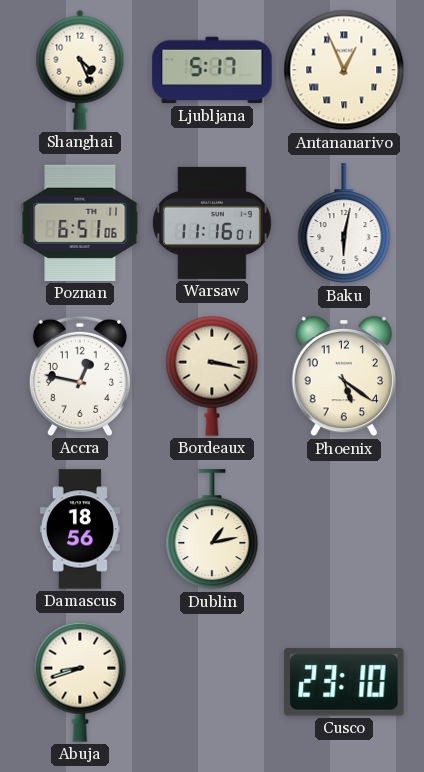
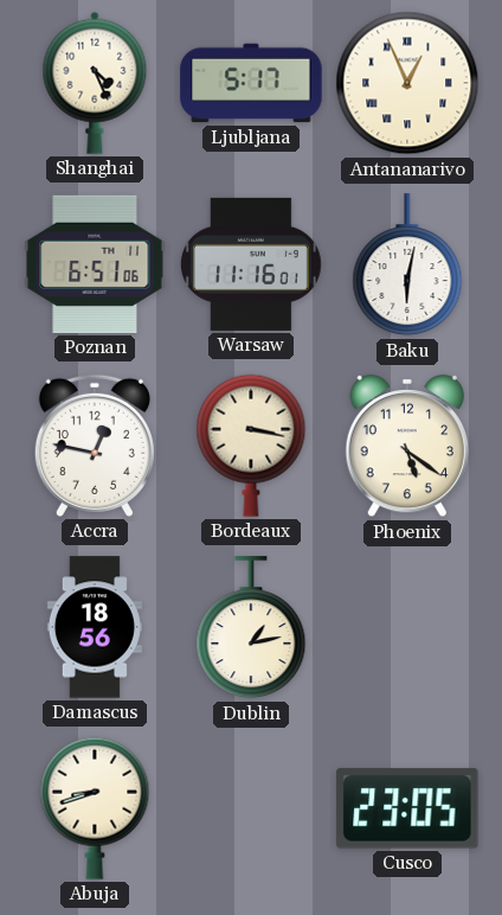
Cusco: 23:10 -> 23:05 (407, 808)
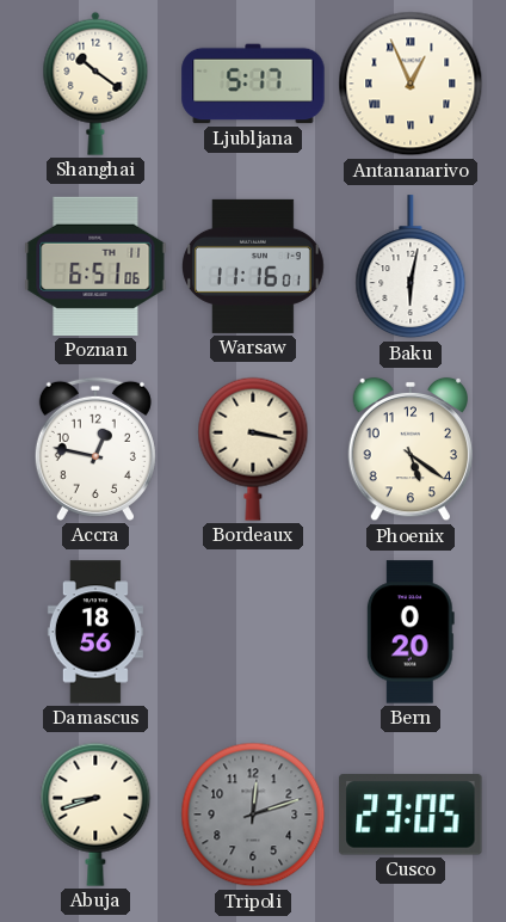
Shanghai: 4:26 -> 10:21 (95, 84)
Dublin: 1:13 -> none (251, 628)
Bern: none -> 0:20 (411, 632)
Tripoli: none -> 12:12 (253, 815)
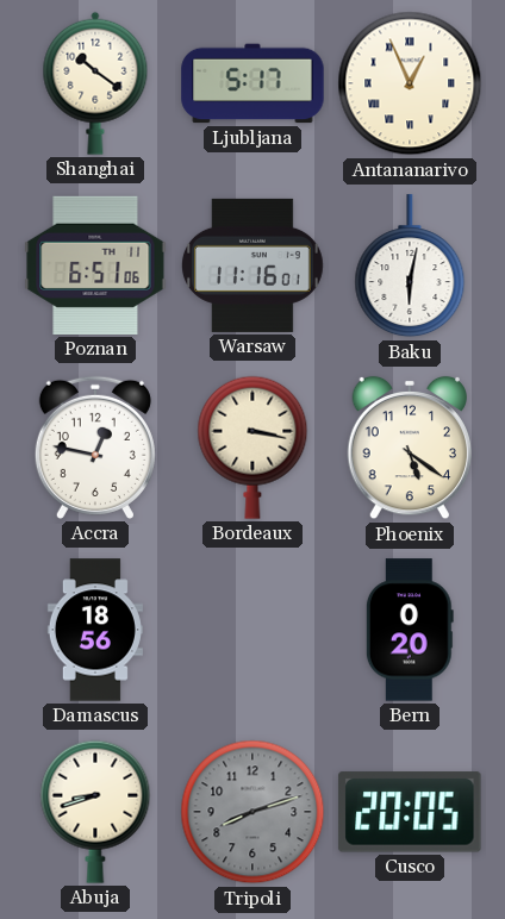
Tripoli: 12:12 -> 8:12 (253, 812)
Cusco: 23:05 -> 20:05 (410, 812)
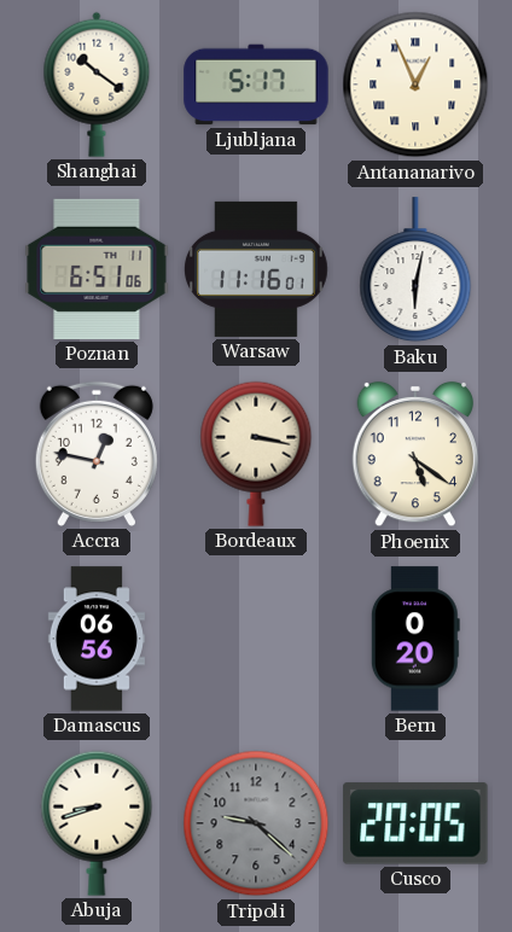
Damascus: 18:56 -> 06:56 (97, 639)
Tripoli: 8:12 -> 9:22 (256, 823)
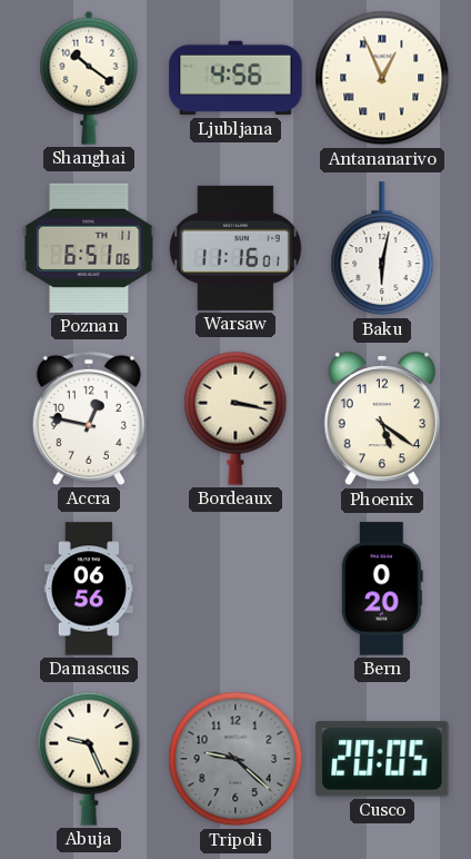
Ljubljana: 5:17 -> 4:56 (235, 78)
Abuja: 8:42 -> 9:26 (89, 759)
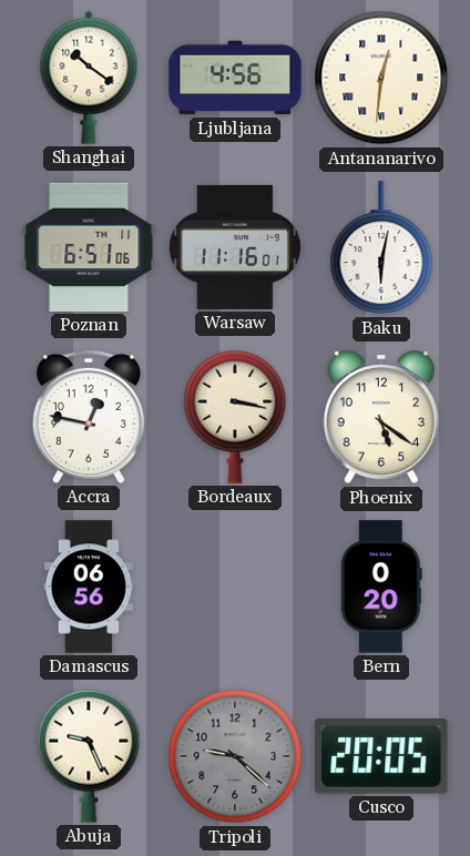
Antananarivo: 12:56 -> 12:31 (381, 78)
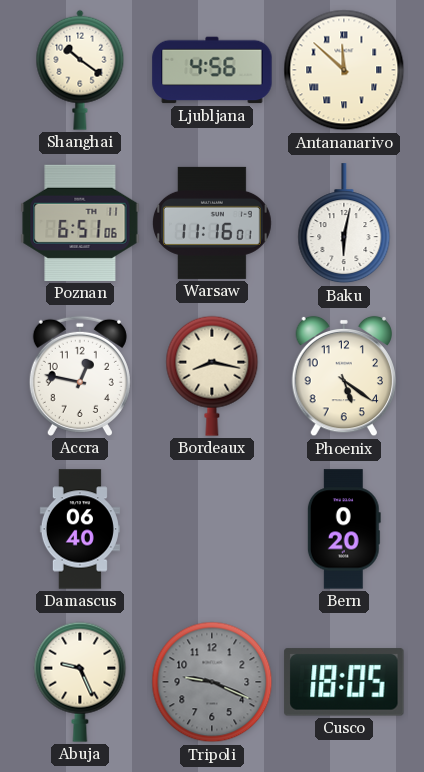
Antananarivo: 12:31 -> 11:52 (344, 70)
Bordeaux: 3:17 -> 8:17 (212, 376)
Damascus: 06:56 -> 06:40 (80, 529)
Tripoli: 9:22 -> 9:19 (212, 682)
Cusco: 20:05 -> 18:05 (344, 682)
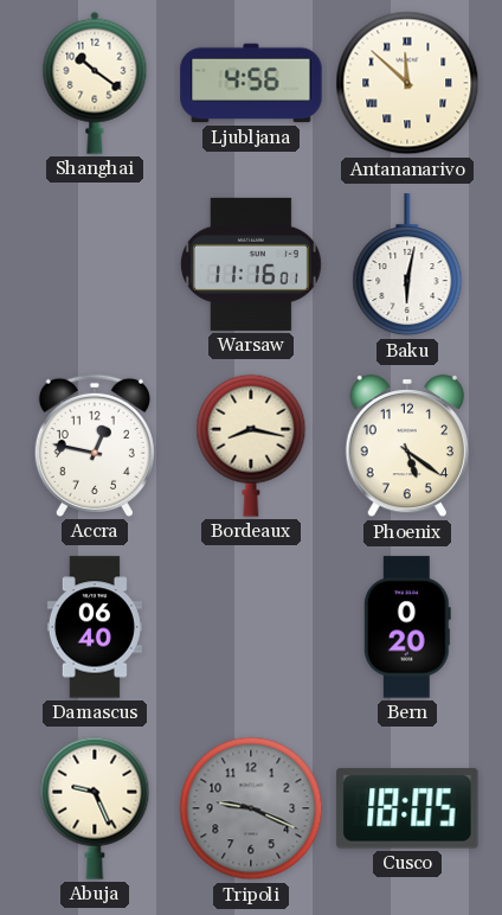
Poznan: 6:51 -> none (80, 223)
